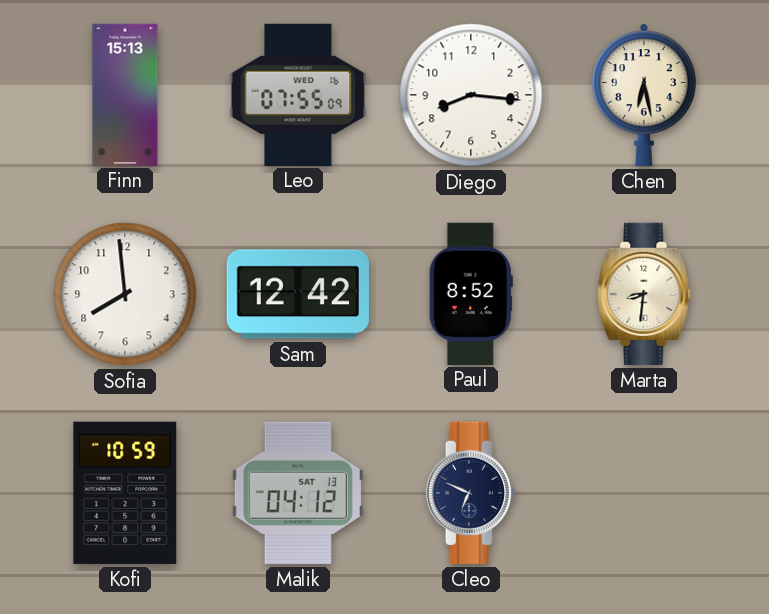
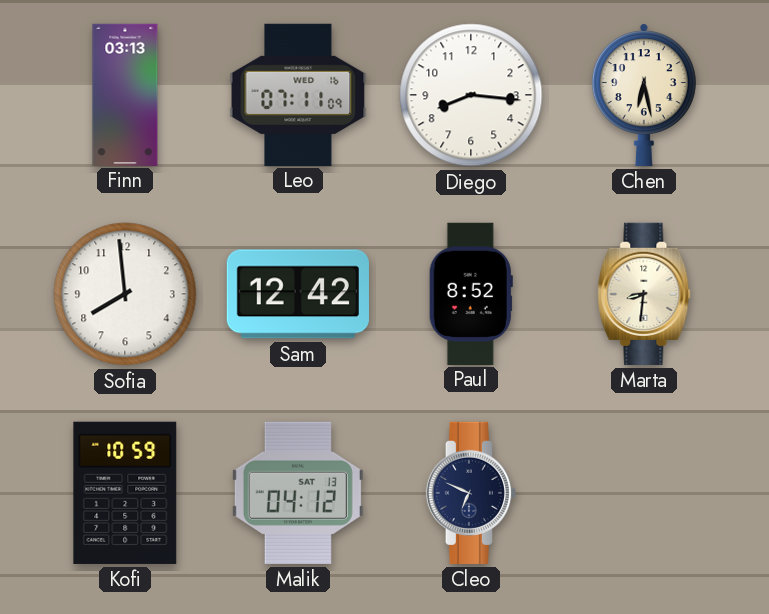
Finn: 15:13 -> 03:13 (125, 94)
Leo: 07:55 -> 07:11 (298, 94)
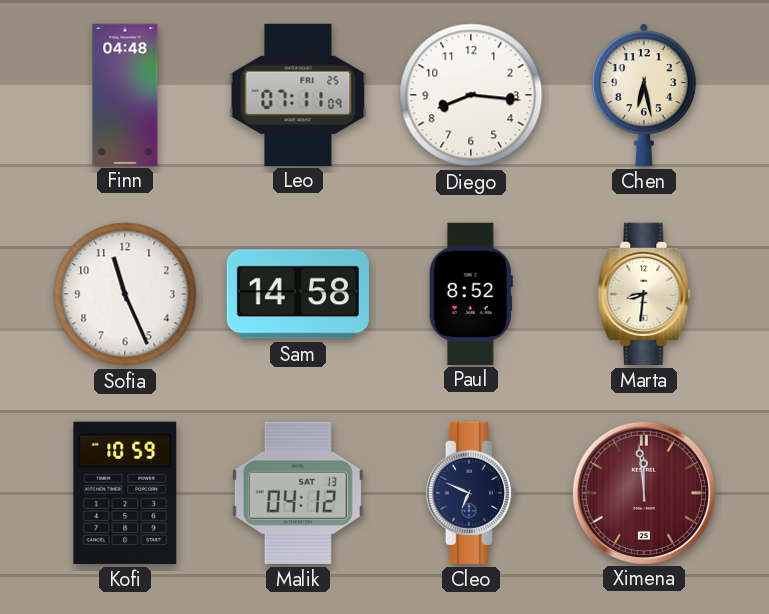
Finn: 03:13 -> 04:48 (125, 94)
Leo date: WED 16 -> FRI 25 (298, 94)
Sofia: 7:59 -> 11:26 (125, 294)
Sam: 12:42 -> 14:58 (298, 294)
Ximena: none -> 11:59 (643, 492)
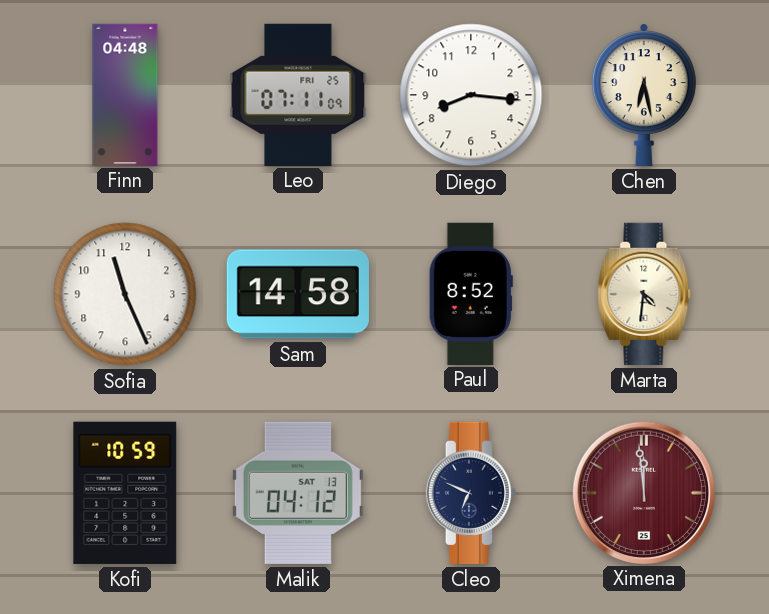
Marta: 8:31 -> 4:31 (644, 294)
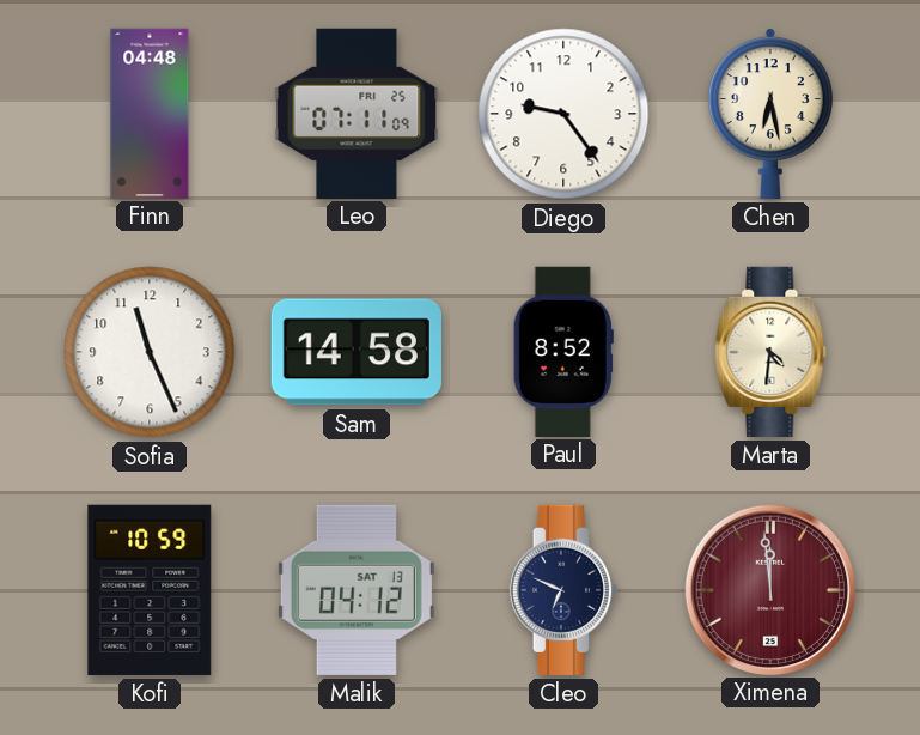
Diego: 8:16 -> 9:24 (563, 114)
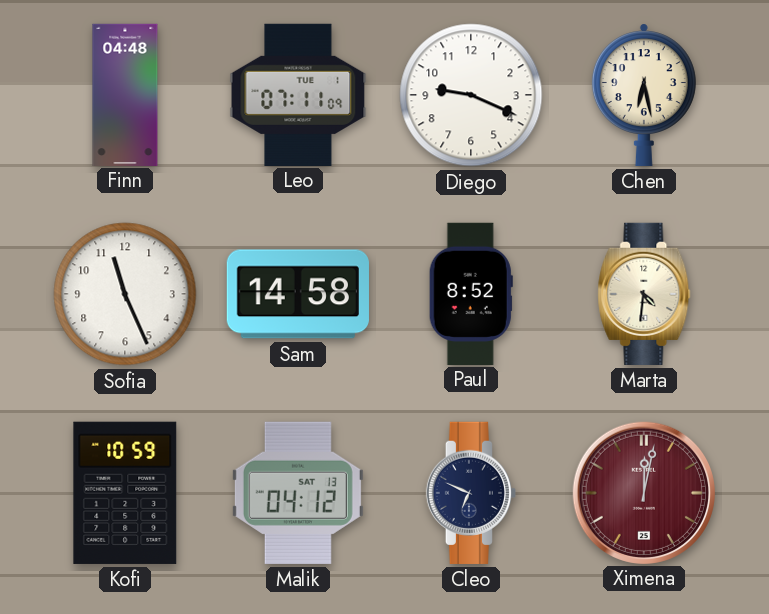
Leo date: FRI 25 -> TUE 1 (298, 94)
Diego: 9:24 -> 9:19 (471, 95)
Ximena: 11:59 -> 12:02 (643, 492)
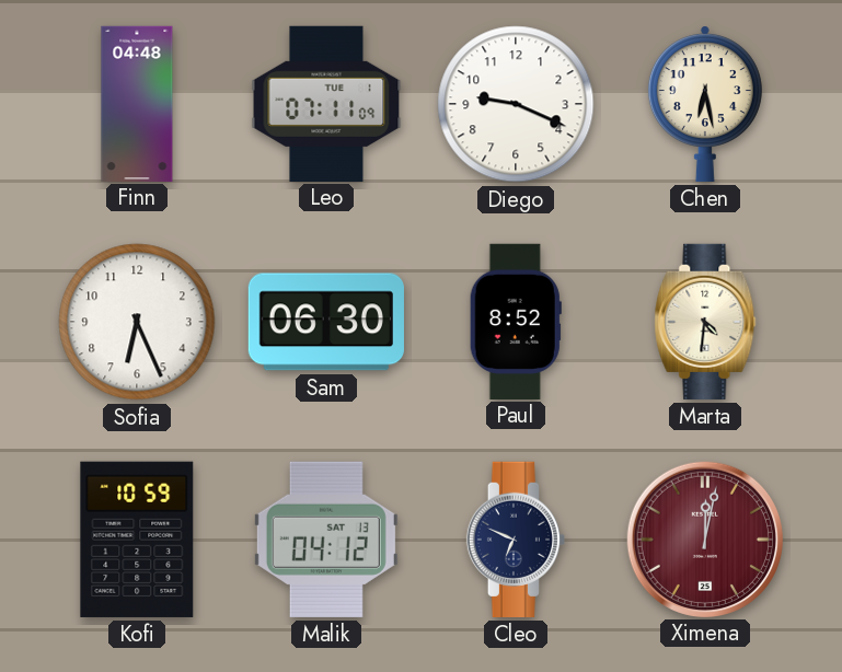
Sofia: 11:26 -> 6:26 (137, 322)
Sam: 14:58 -> 06:30 (326, 322)
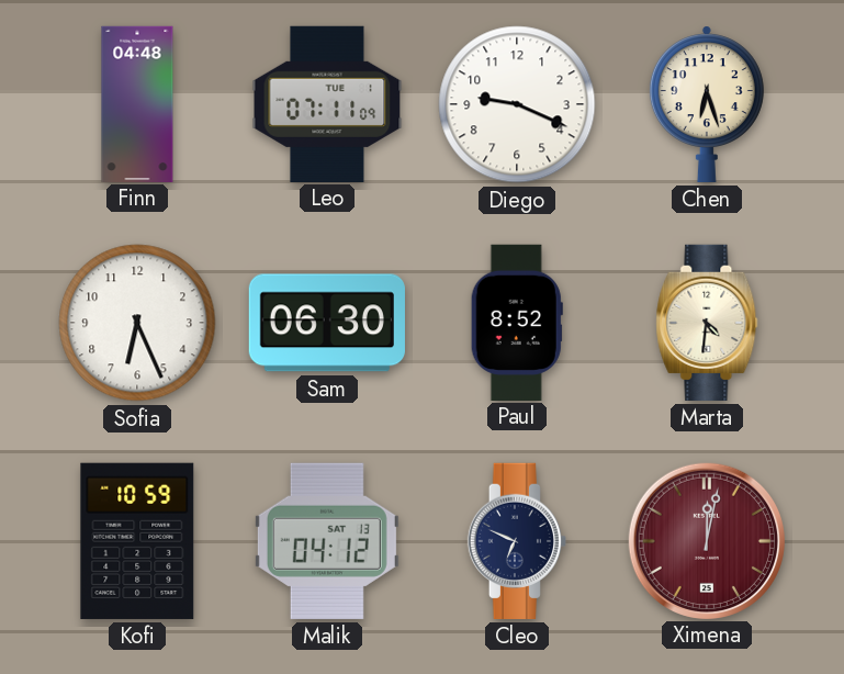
Chen: 6:28 -> 6:27 (707, 104)
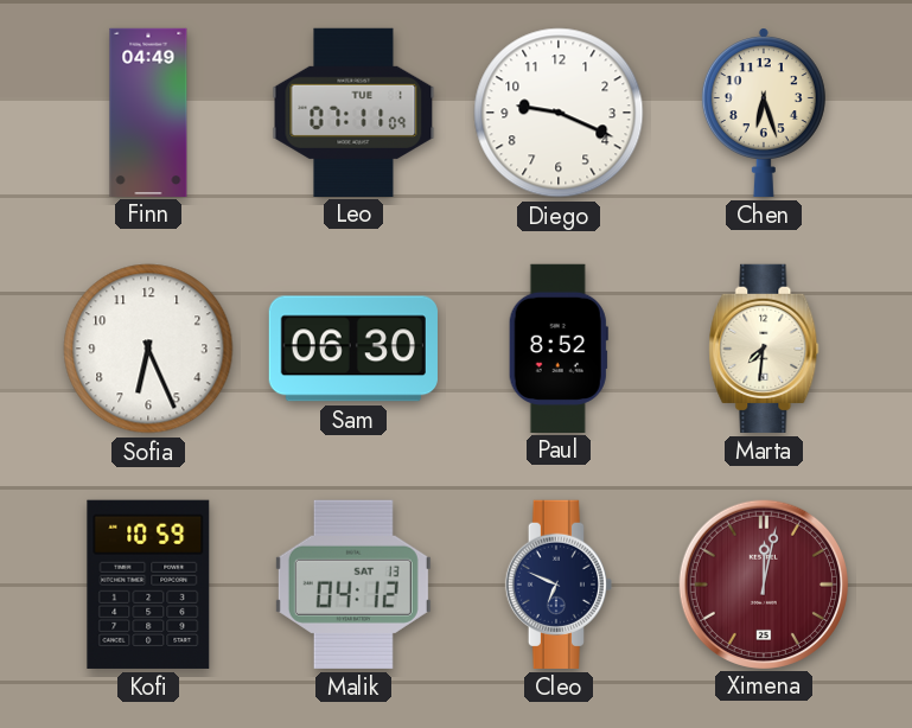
Finn: 04:48 -> 04:49 (148, 111)
Marta: 4:31 -> 7:31 (764, 349)
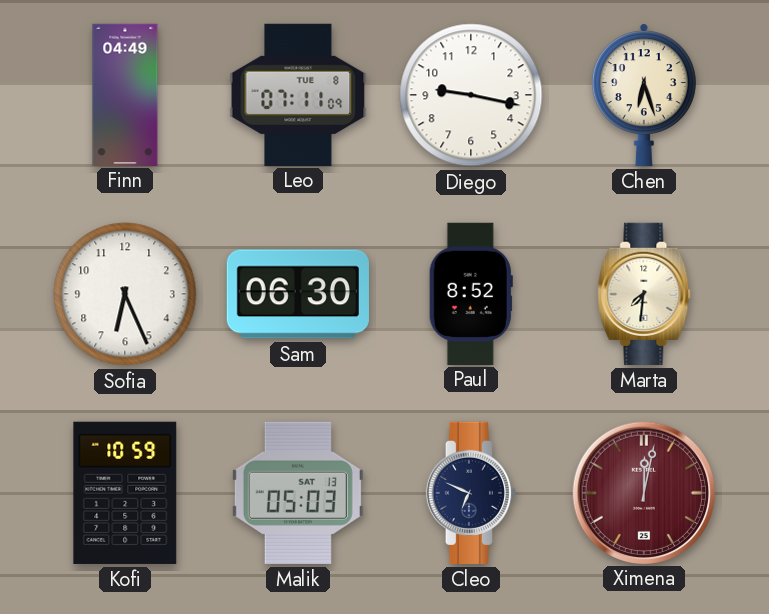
Leo date: TUE 1 -> TUE 8 (298, 94)
Diego: 9:19 -> 9:17 (471, 95)
Malik: 04:12 -> 05:03 (298, 493)
